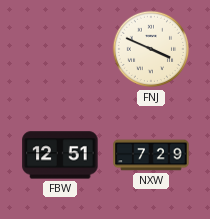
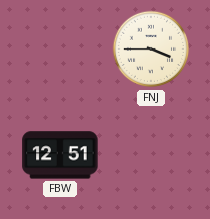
FNJ: 3:49 -> 3:45 (151, 49)
NXW: 7:29 -> none (151, 155)
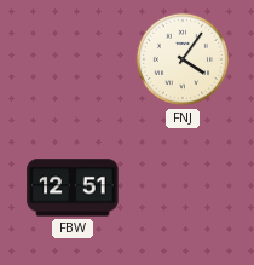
FNJ: 3:45 -> 4:06 (183, 59)
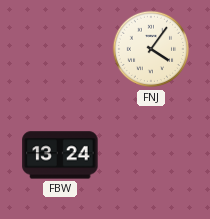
FBW: 12:51 -> 13:24 (60, 155)
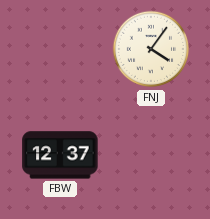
FBW: 13:24 -> 12:37 (60, 155)
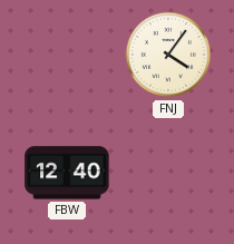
FBW: 12:37 -> 12:40 (67, 173)
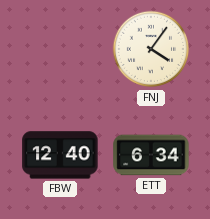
ETT: none -> 6:34 (151, 155)
